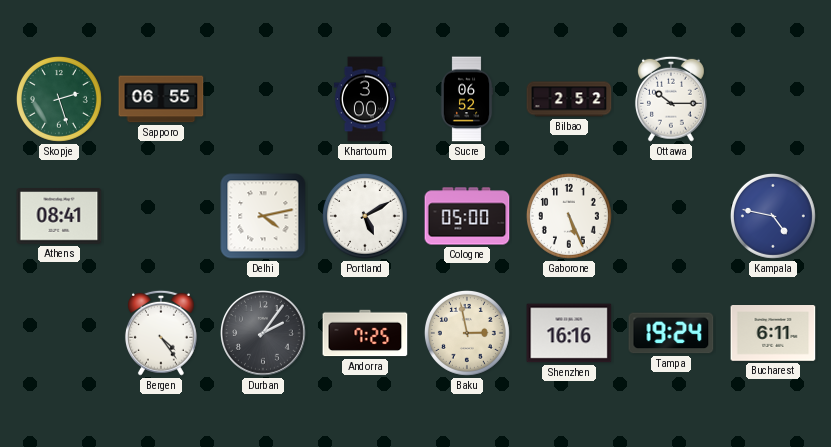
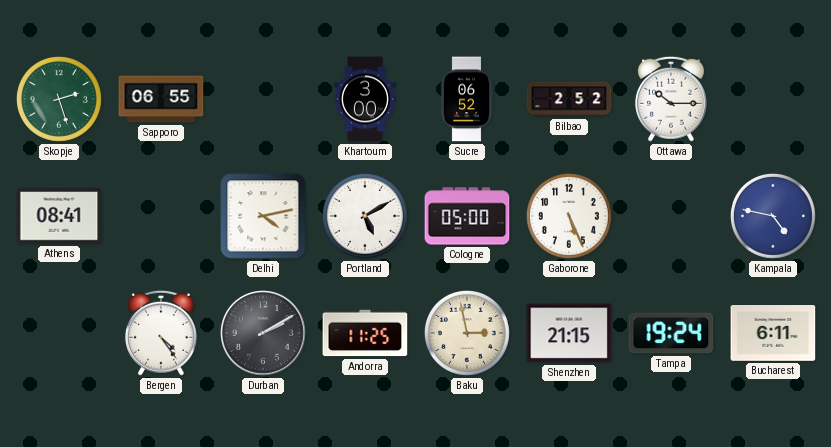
Durban: 2:06 -> 2:10 (264, 334)
Andorra: 7:25 -> 11:25 (365, 333)
Shenzhen: 16:16 -> 21:15 (569, 333)
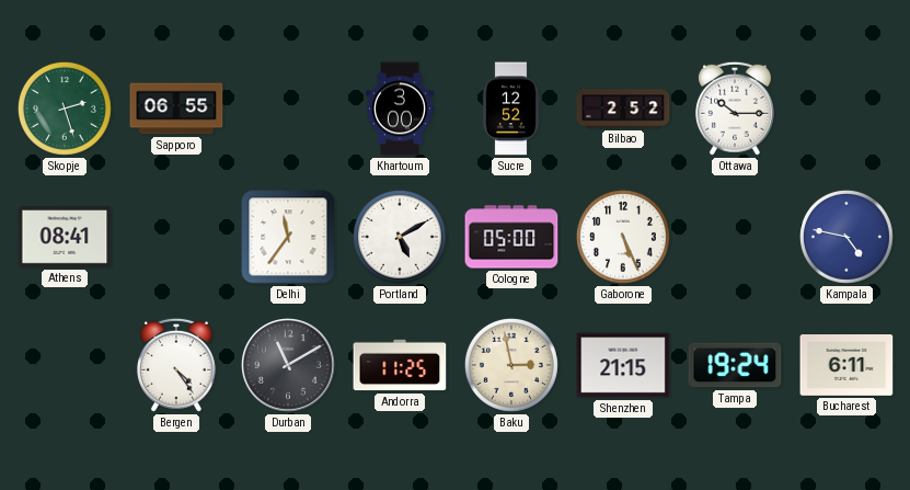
Sucre: 06:52 -> 12:52 (511, 109)
Delhi: 4:13 -> 11:36 (288, 237)
Durban: 2:10 -> 11:10 (289, 366)
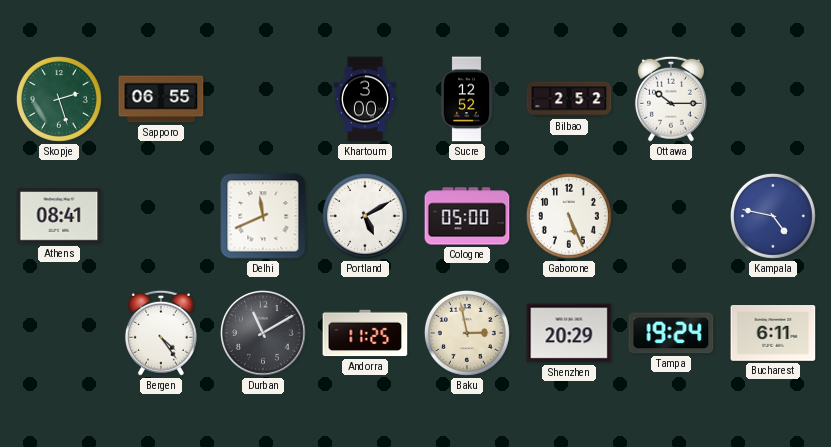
Delhi: 11:36 -> 11:41 (263, 216)
Shenzhen: 21:15 -> 20:29 (569, 333)
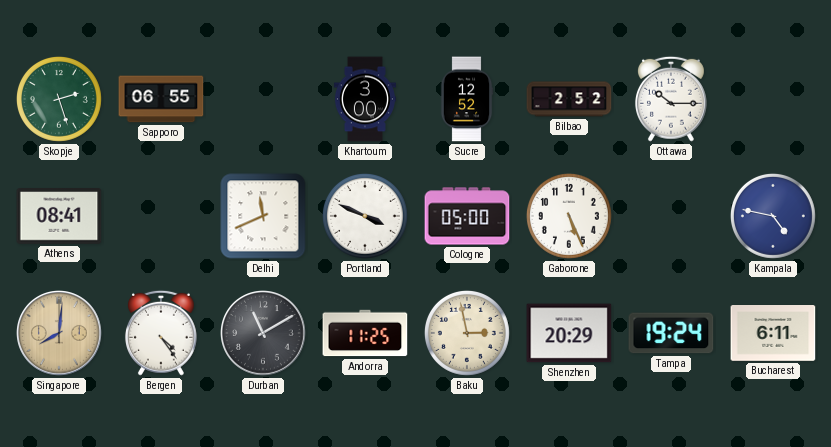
Portland: 5:10 -> 3:49 (365, 216)
Singapore: none -> 8:01 (60, 334)
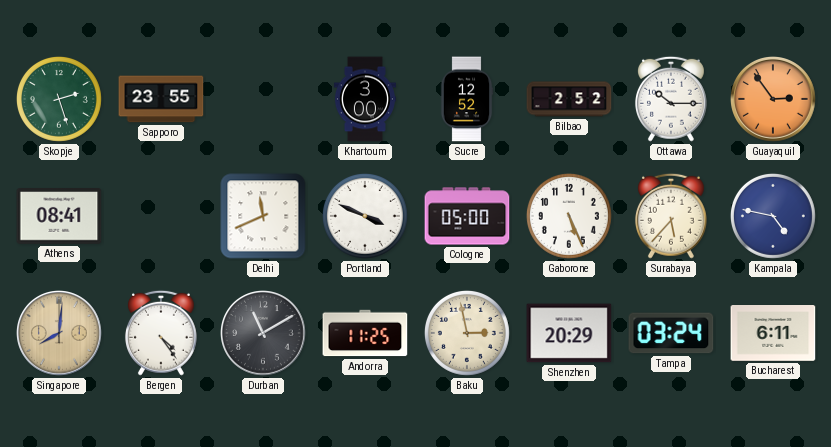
Sapporo: 06:55 -> 23:55 (161, 99)
Guayaquil: none -> 2:54 (774, 100)
Surabaya: none -> 5:37 (671, 216)
Tampa: 19:24 -> 03:24 (671, 333)
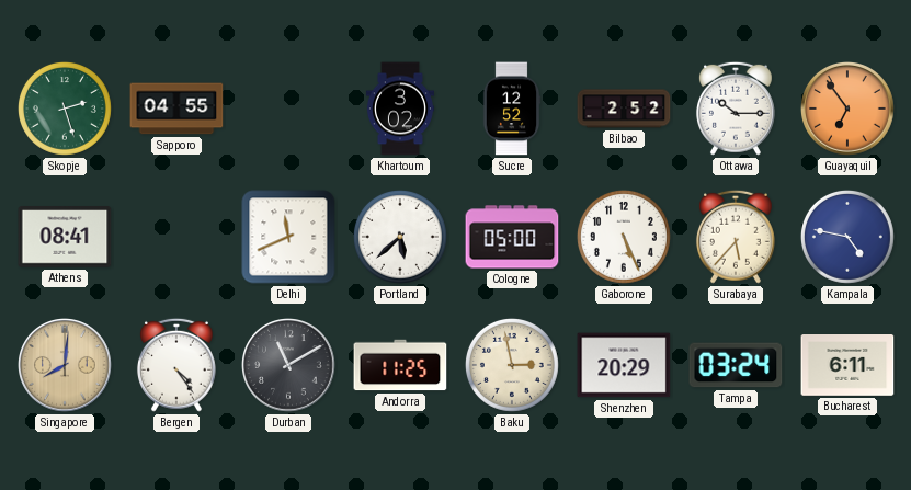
Sapporo: 23:55 -> 04:55 (176, 109)
Khartoum: 3:00 -> 3:02 (400, 109)
Guayaquil: 2:54 -> 6:54 (849, 110)
Portland: 3:49 -> 5:38 (400, 237)
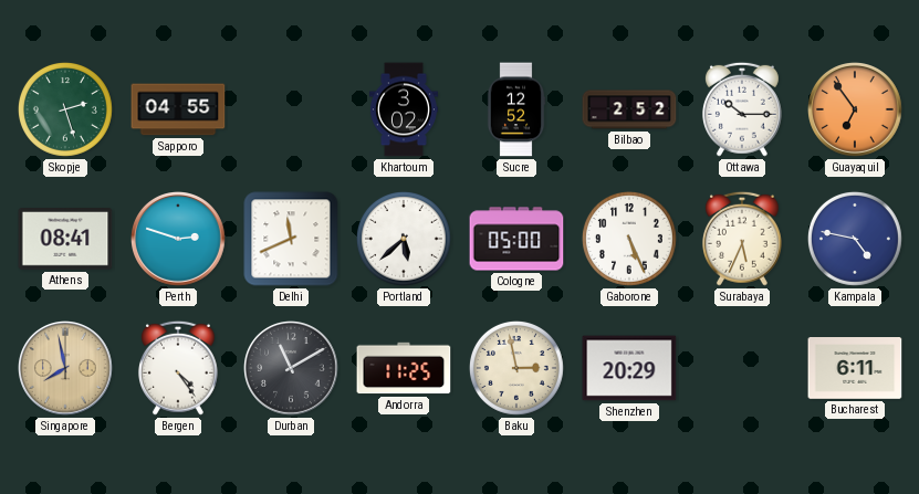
Perth: none -> 2:48 (179, 240)
Surabaya: 5:37 -> 5:34 (742, 239)
Singapore: 8:01 -> 7:58 (66, 369)
Tampa: 03:24 -> none (736, 365)
